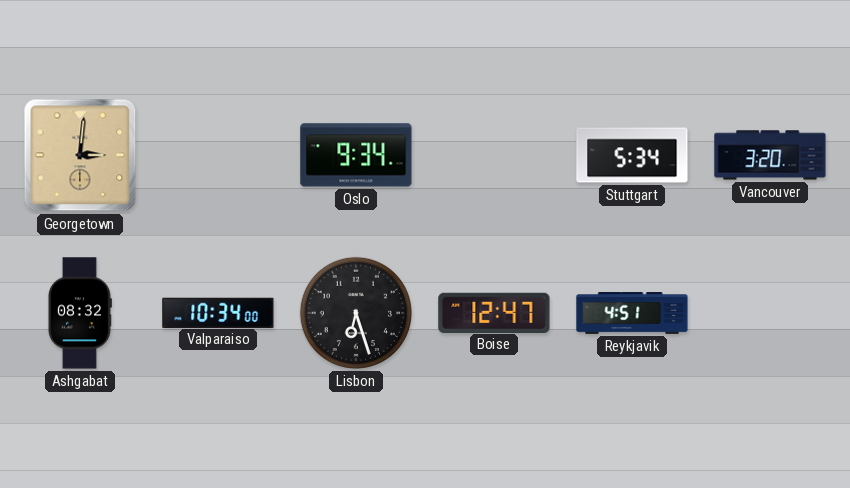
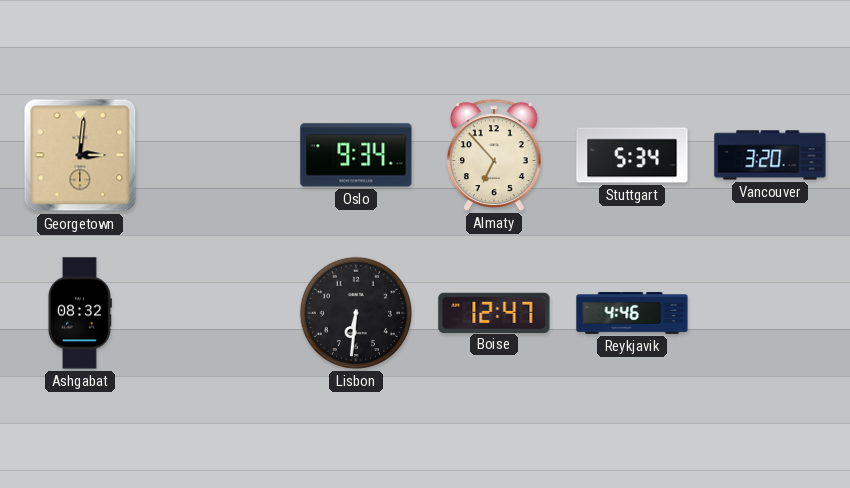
Almaty: none -> 6:53 (494, 155)
Valparaiso: 10:34 -> none (218, 312)
Lisbon: 6:27 -> 6:31 (356, 313)
Reykjavik: 4:51 -> 4:46 (632, 314)
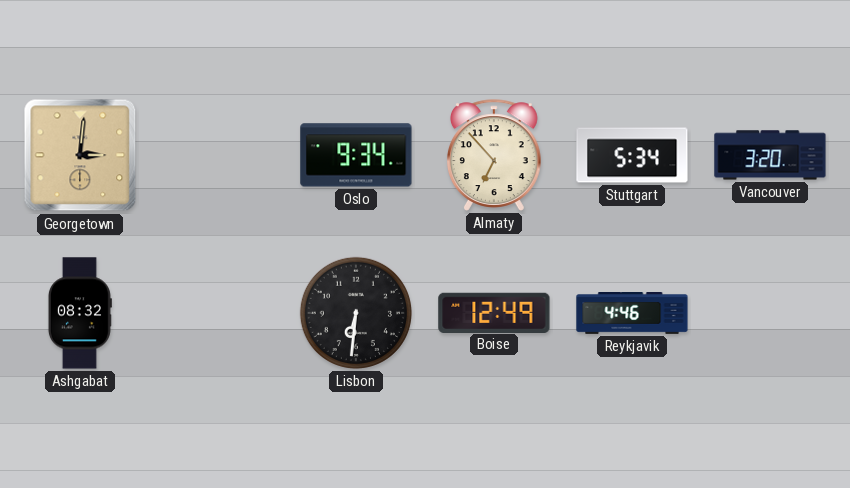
Boise: 12:47 -> 12:49 (494, 312)
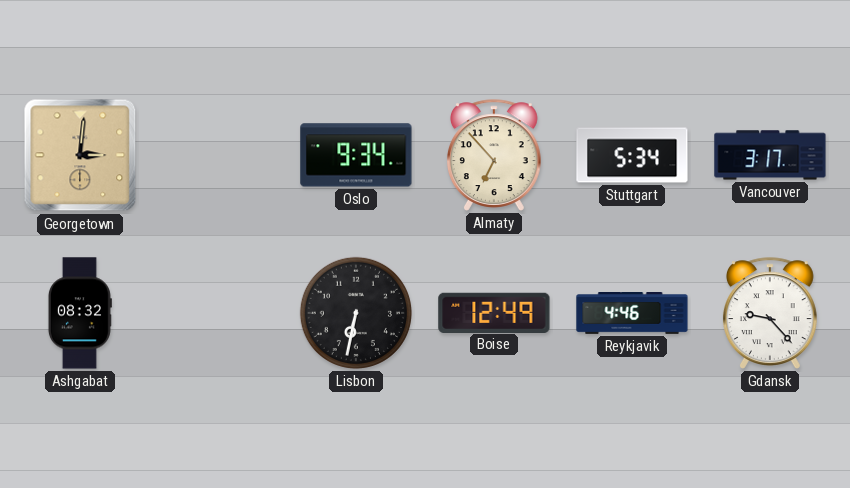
Vancouver: 3:20 -> 3:17 (770, 155)
Lisbon: 6:31 -> 6:32 (356, 313)
Gdansk: none -> 9:23 (770, 313)
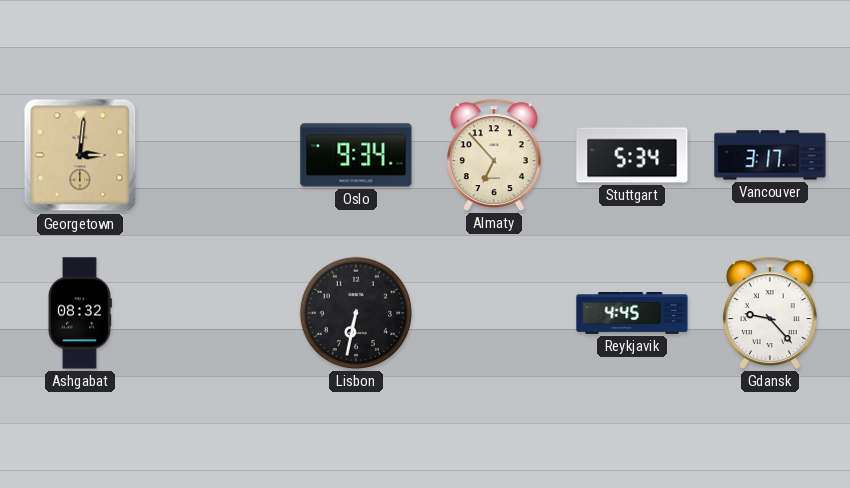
Boise: 12:49 -> none (494, 312)
Reykjavik: 4:46 -> 4:45 (632, 314)
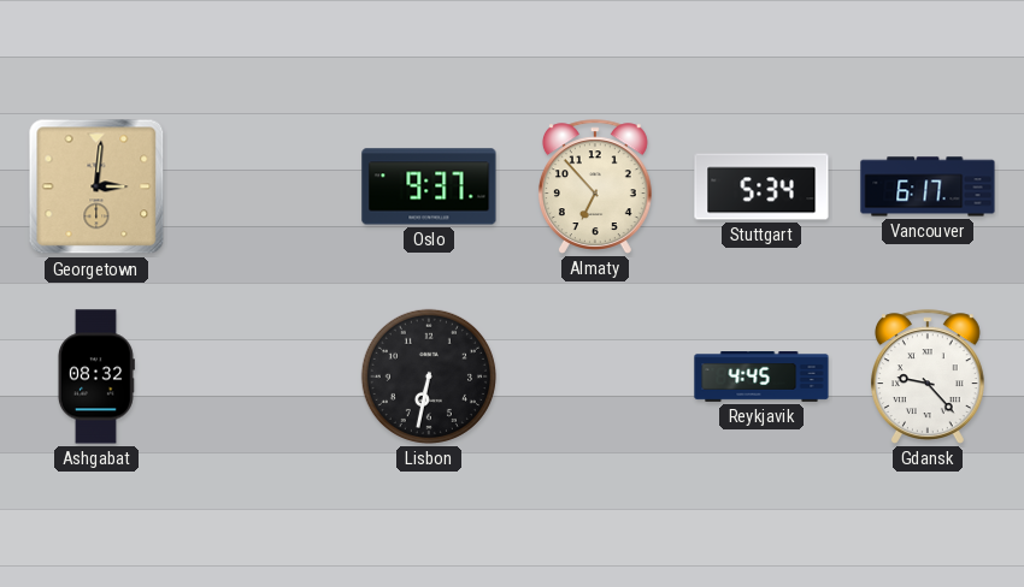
Oslo: 9:34 -> 9:37 (429, 186)
Vancouver: 3:17 -> 6:17 (928, 186)
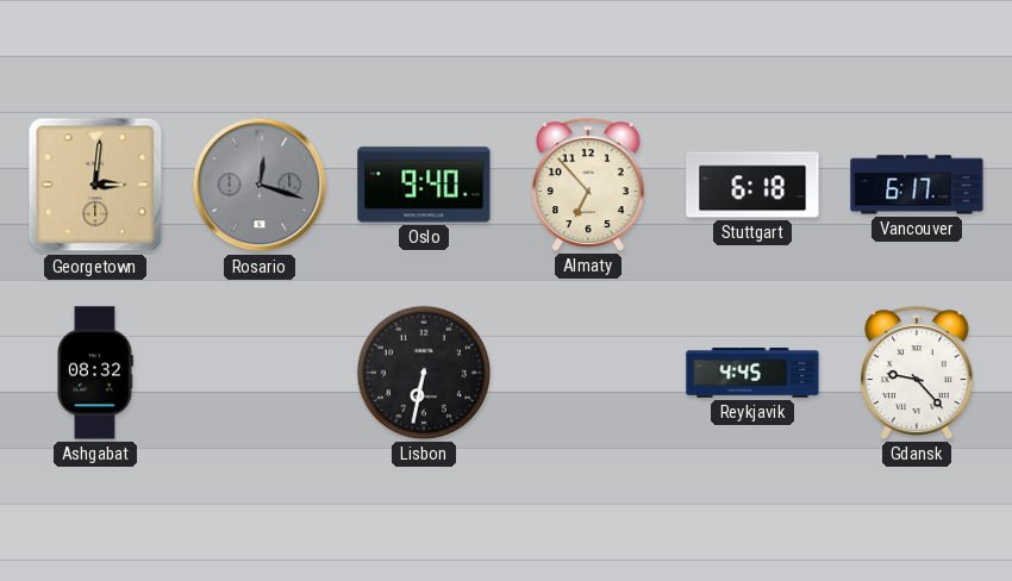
Rosario: none -> 12:18 (260, 185)
Oslo: 9:37 -> 9:40 (424, 185)
Stuttgart: 5:34 -> 6:18 (752, 185)
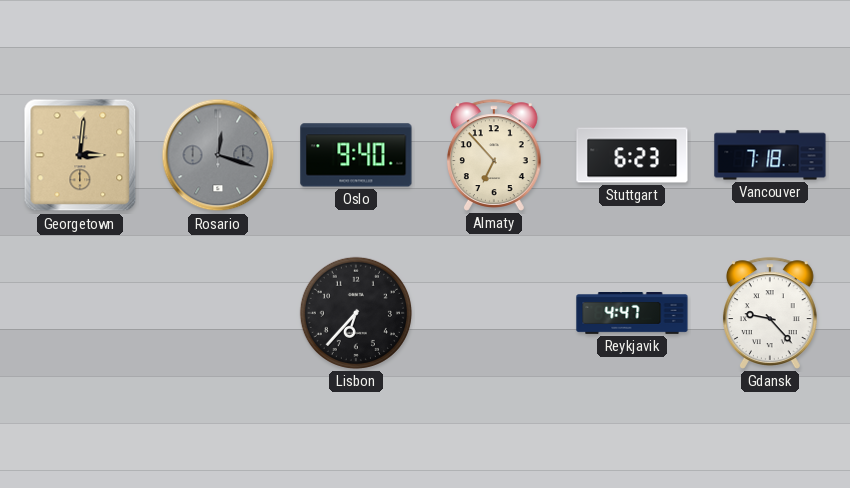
Stuttgart: 6:18 -> 6:23 (632, 155)
Vancouver: 6:17 -> 7:18 (770, 155)
Ashgabat: 08:32 -> none (94, 373)
Lisbon: 6:32 -> 6:37 (356, 313)
Reykjavik: 4:45 -> 4:47 (632, 314)
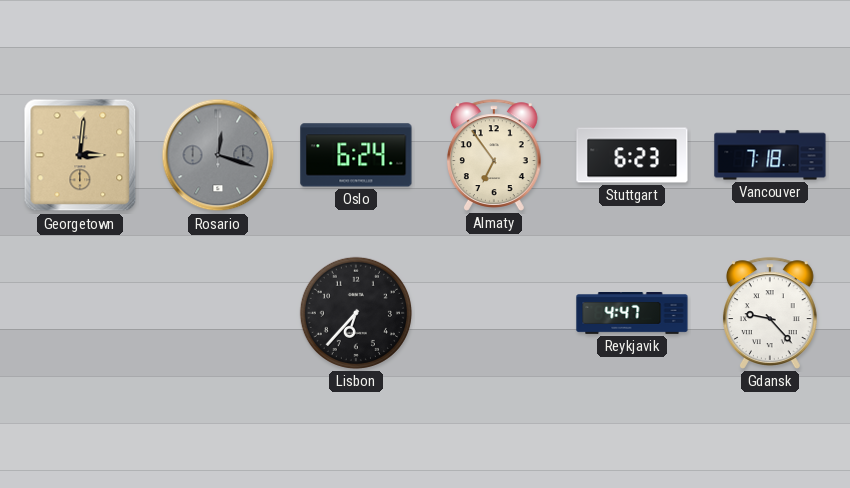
Oslo: 9:40 -> 6:24 (356, 155)
Almaty: 6:53 -> 6:54 (494, 155)
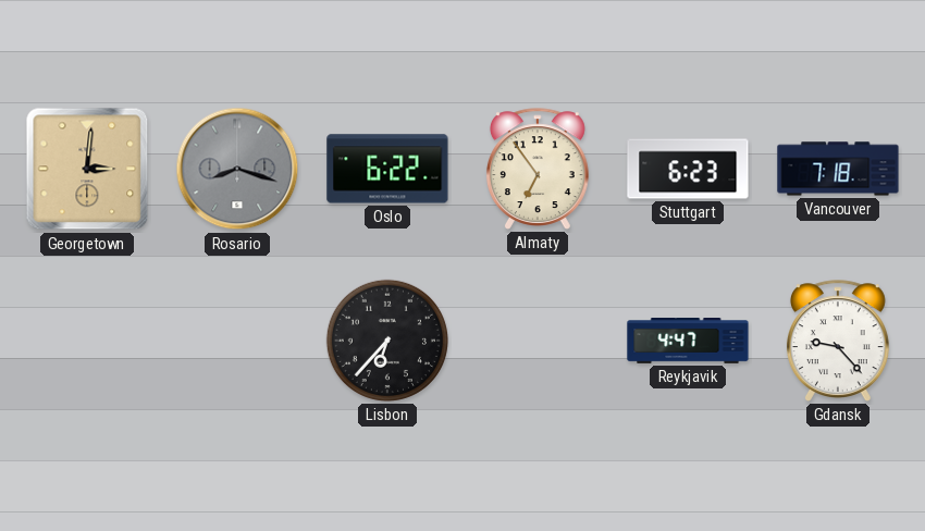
Rosario: 12:18 -> 8:18 (237, 169)
Oslo: 6:24 -> 6:22 (387, 169)
